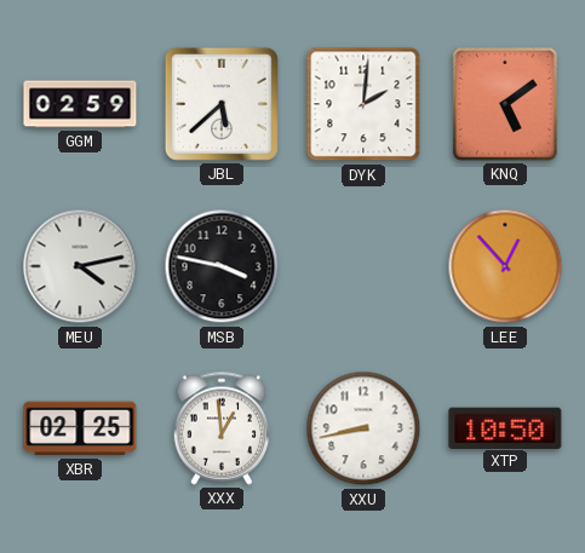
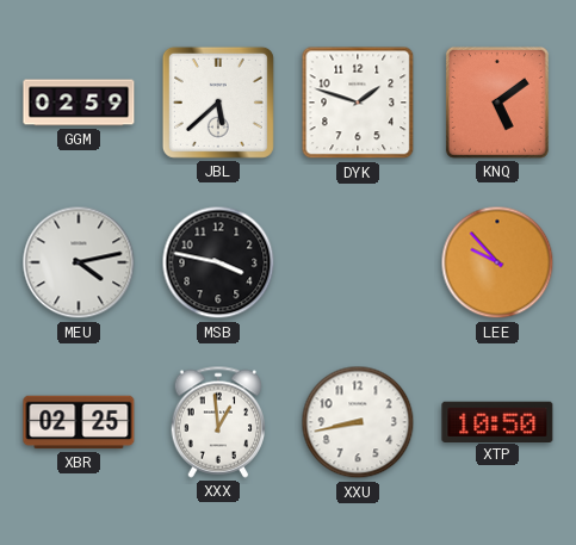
DYK: 2:01 -> 1:48 (358, 103)
LEE: 12:53 -> 9:53 (497, 262)
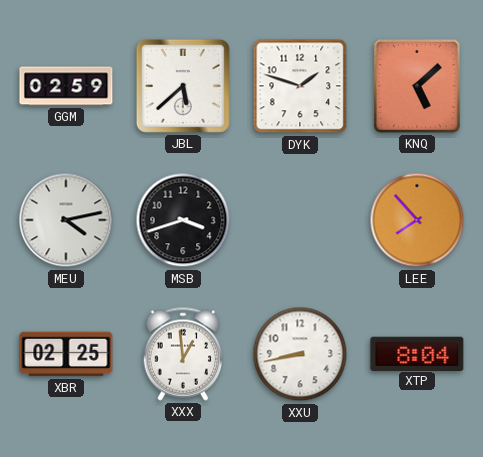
KNQ: 5:09 -> 5:08 (417, 86)
MSB: 3:47 -> 3:42 (183, 220)
LEE: 9:53 -> 7:53 (417, 220)
XTP: 10:50 -> 8:04 (417, 353)
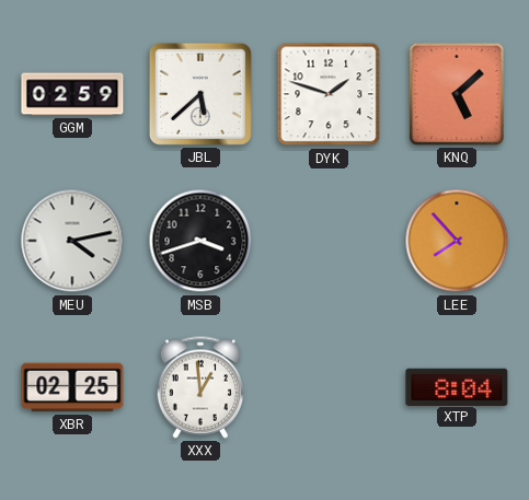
XXU: 8:43 -> none (300, 354)
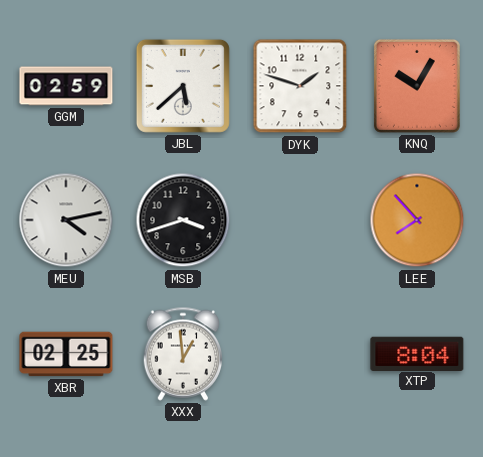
KNQ: 5:08 -> 10:05 (417, 86)
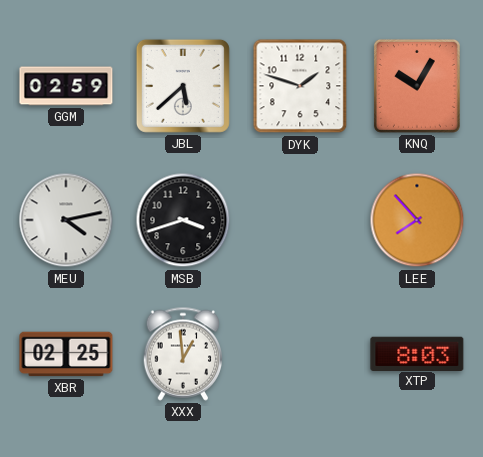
XTP: 8:04 -> 8:03 (417, 353)
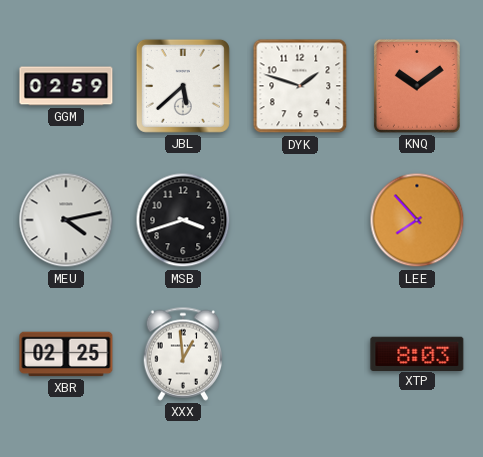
KNQ: 10:05 -> 10:09 (417, 86)
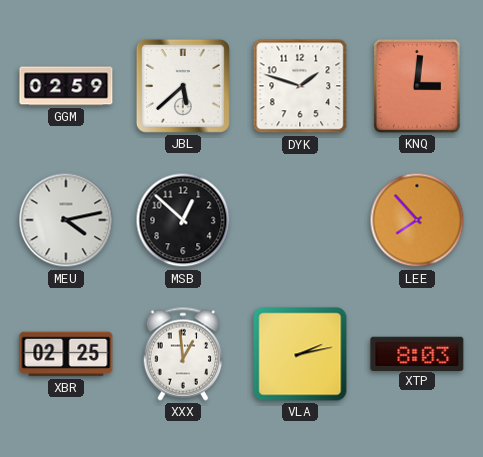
KNQ: 10:09 -> 3:01 (417, 86)
MSB: 3:42 -> 12:52 (183, 220)
VLA: none -> 2:13 (300, 354)
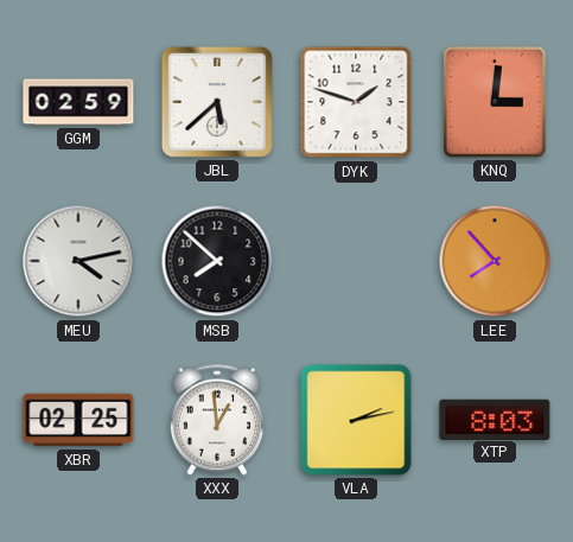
MSB: 12:52 -> 7:52 (217, 261)
